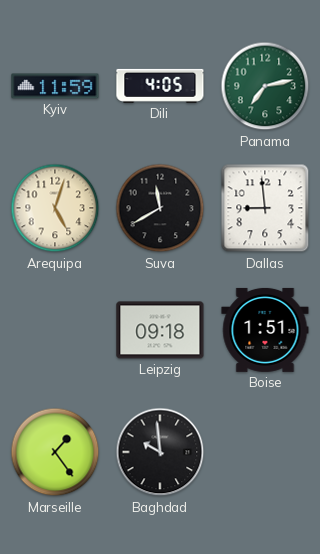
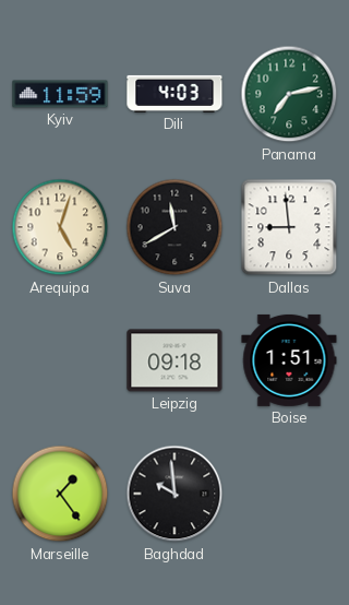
Dili: 4:05 -> 4:03 (174, 94)
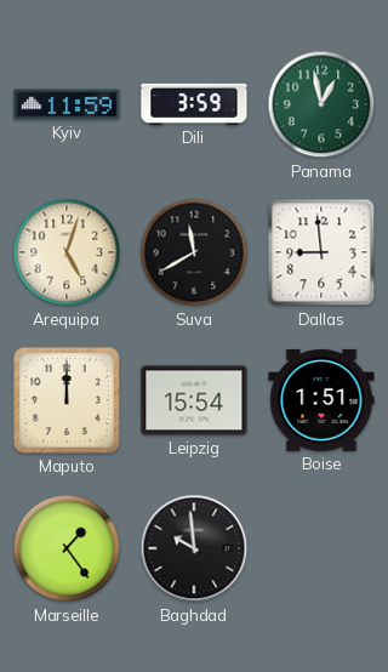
Dili: 4:03 -> 3:59 (194, 104)
Panama: 7:13 -> 12:58 (321, 104)
Maputo: none -> 12:00 (67, 400)
Leipzig: 09:18 -> 15:54 (194, 400)
